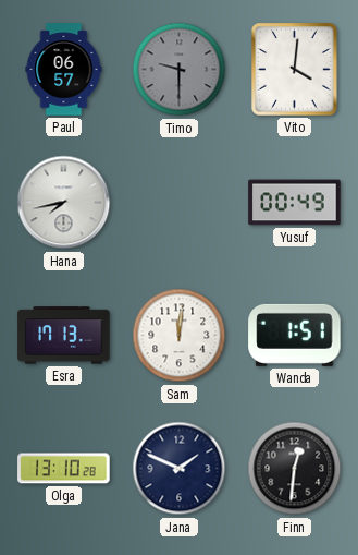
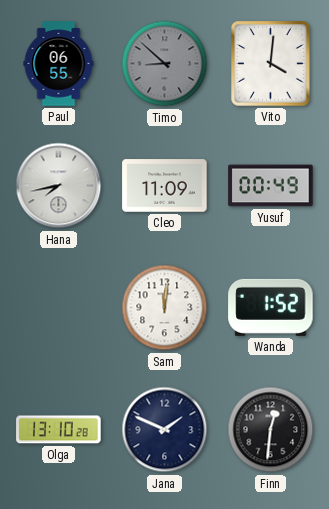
Paul: 06:57 -> 06:55 (59, 64)
Timo: 9:30 -> 8:52 (165, 64)
Cleo: none -> 11:09 (165, 186)
Esra: 17:13 -> none (64, 336)
Wanda: 1:51 -> 1:52 (271, 307)
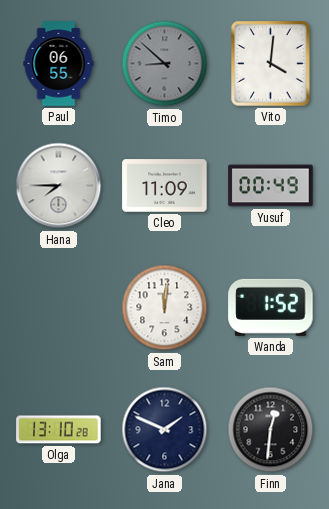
Hana: 7:43 -> 7:45 (59, 186)
